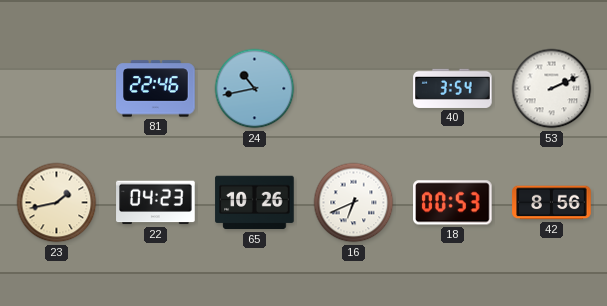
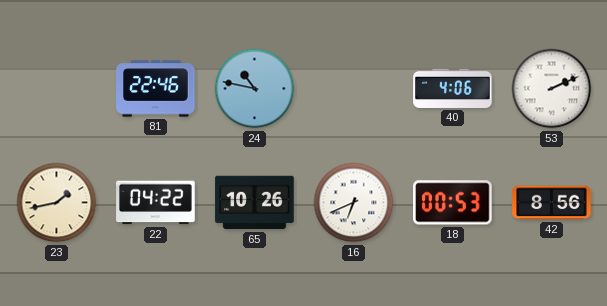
24: 10:43 -> 10:47 (255, 89)
40: 3:54 -> 4:06 (453, 88)
22: 04:23 -> 04:22 (156, 203)
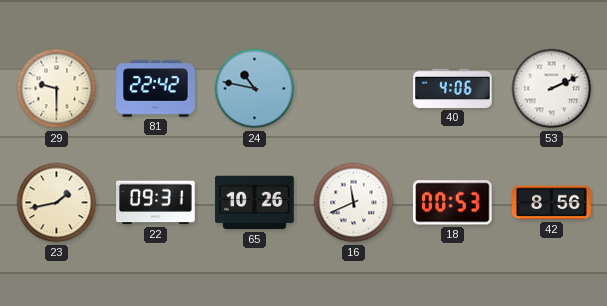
29: none -> 9:30 (57, 89)
81: 22:46 -> 22:42 (156, 89)
22: 04:22 -> 09:31 (156, 203)
16: 6:41 -> 11:41 (354, 203)
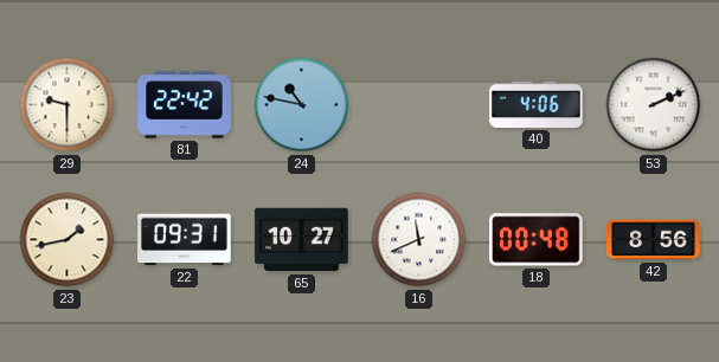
65: 10:26 -> 10:27 (302, 240)
18: 00:53 -> 00:48 (537, 240)
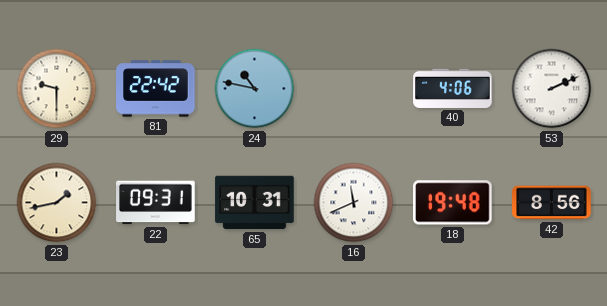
65: 10:27 -> 10:31 (255, 203)
18: 00:48 -> 19:48 (453, 203)
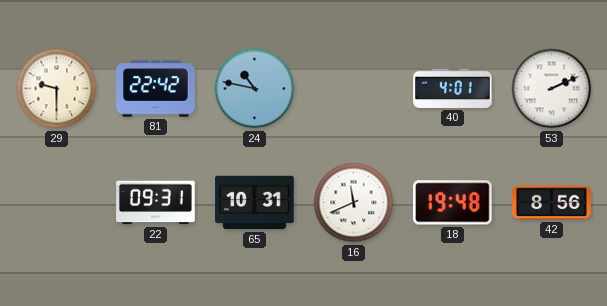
40: 4:06 -> 4:01 (453, 88)
23: 1:43 -> none (57, 203)
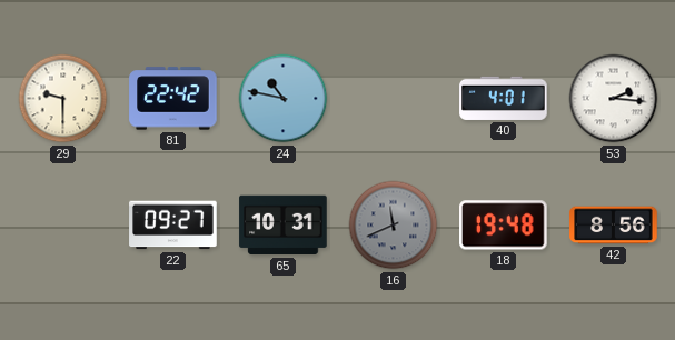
53: 2:11 -> 2:16 (614, 99)
22: 09:31 -> 09:27 (173, 226)
16 dial: white -> grey (394, 226)
